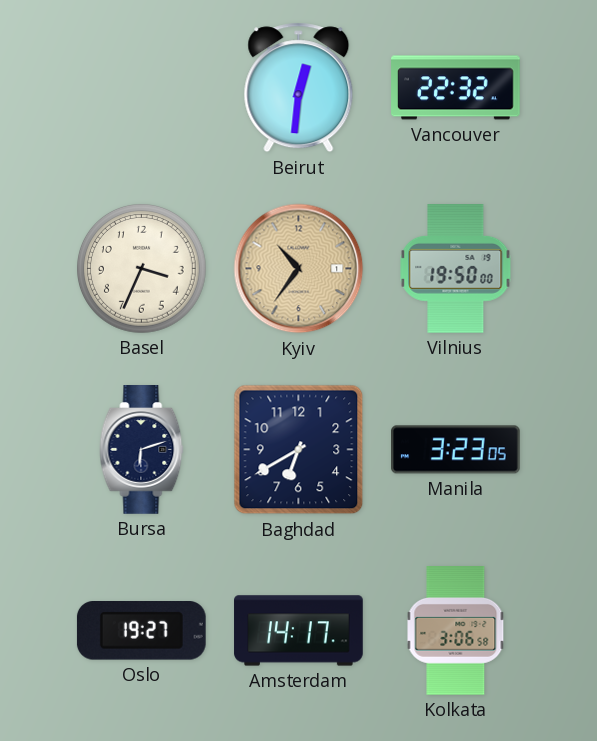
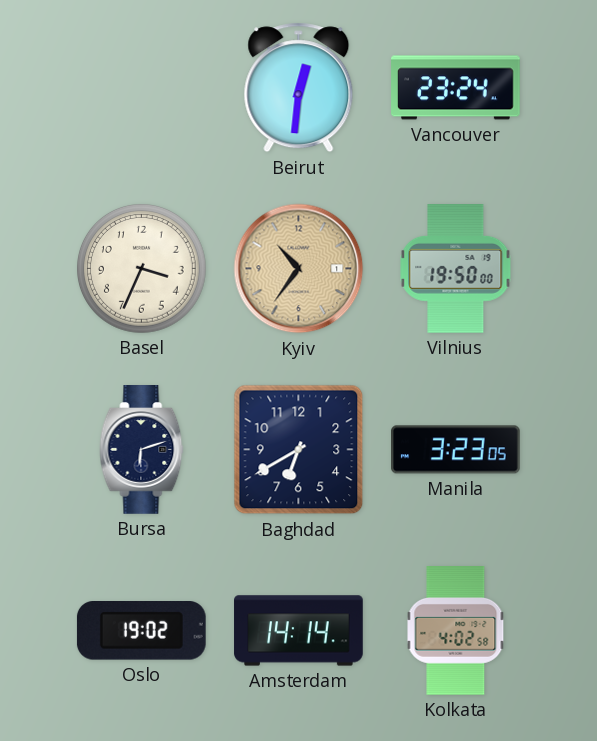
Vancouver: 22:32 -> 23:24 (456, 88)
Oslo: 19:27 -> 19:02 (141, 631)
Amsterdam: 14:17 -> 14:14 (299, 631)
Kolkata: 3:06 -> 4:02 (456, 631)
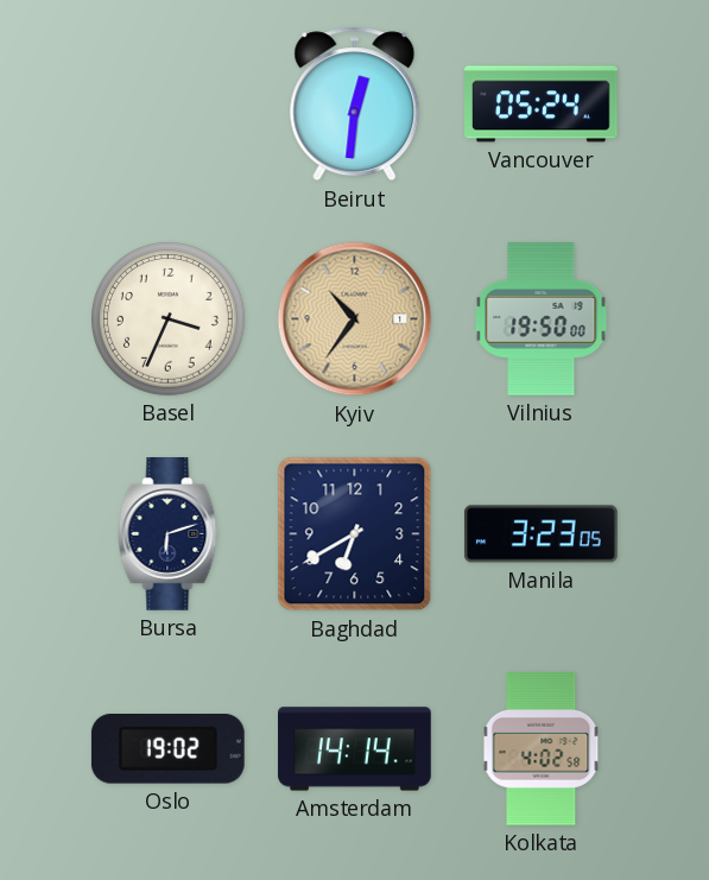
Vancouver: 23:24 -> 05:24 (542, 105)
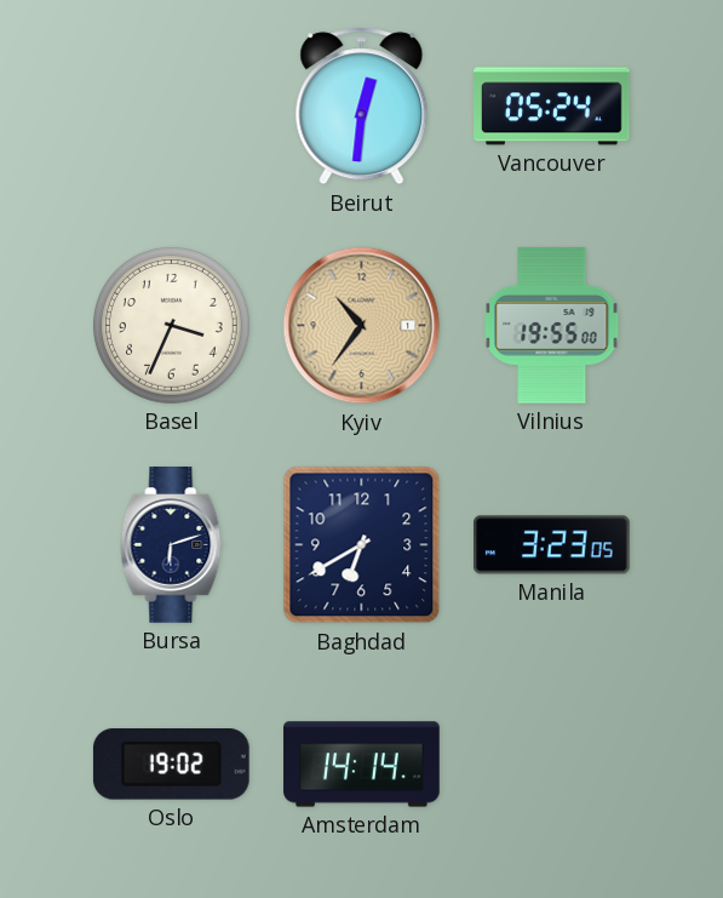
Vilnius: 19:50 -> 19:55 (552, 326)
Kolkata: 4:02 -> none (542, 749)
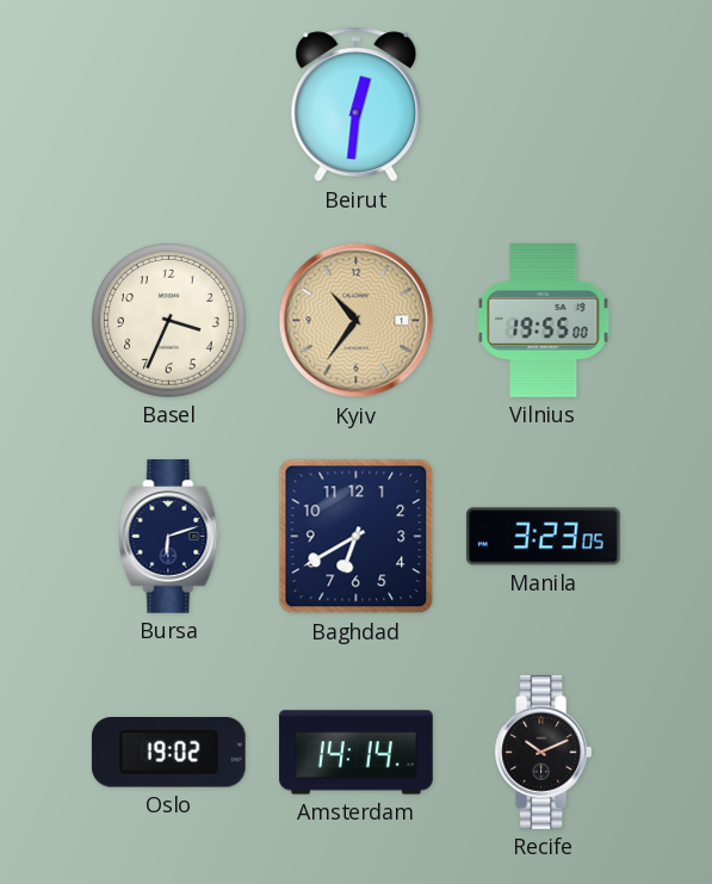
Vancouver: 05:24 -> none (552, 107)
Recife: none -> 10:11 (544, 753)
